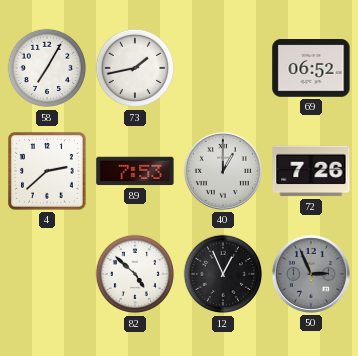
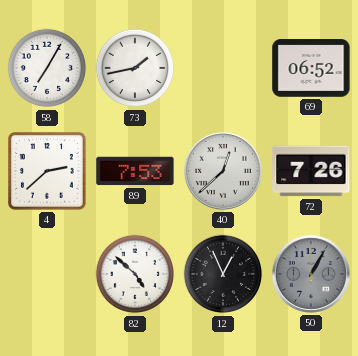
40: 1:00 -> 12:38 (223, 171)
50: 2:56 -> 1:05 (311, 274)
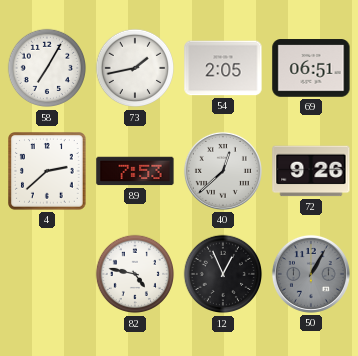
54: none -> 2:05 (223, 68)
69: 06:52 -> 06:51 (311, 68)
72: 7:26 -> 9:26 (311, 171)
82: 4:52 -> 4:47 (135, 274)
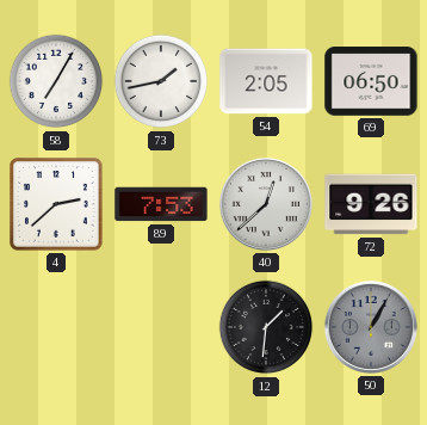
69: 06:51 -> 06:50 (371, 81)
82: 4:47 -> none (135, 274)
12: 12:56 -> 1:31 (266, 327)
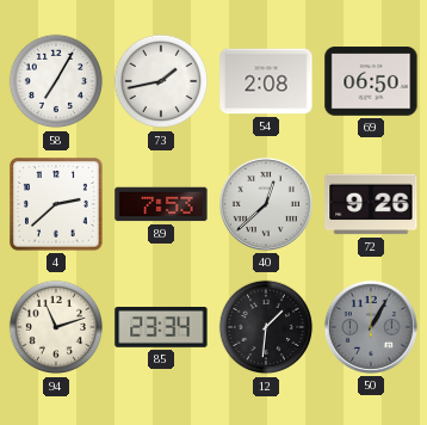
54: 2:05 -> 2:08 (266, 81)
94: none -> 11:12 (56, 327)
85: none -> 23:34 (161, 328)
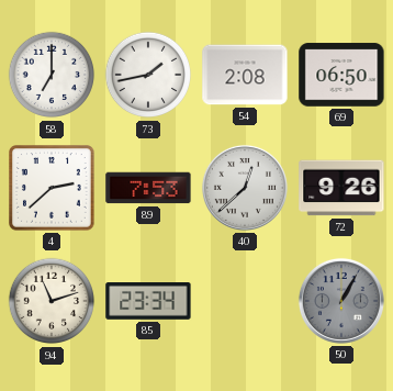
58: 7:05 -> 7:00 (52, 75)
12: 1:31 -> none (266, 327)
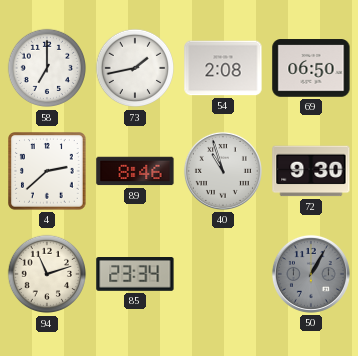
89: 7:53 -> 8:46 (135, 171)
40: 12:38 -> 10:57 (223, 171)
72: 9:26 -> 9:30 (311, 171)
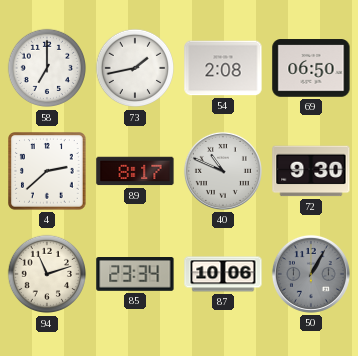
89: 8:46 -> 8:17 (135, 171)
40: 10:57 -> 10:49 (223, 171)
87: none -> 10:06 (223, 274)
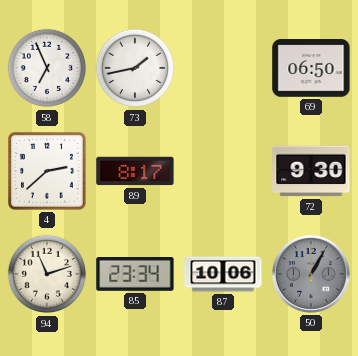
58: 7:00 -> 6:56 (47, 68)
54: 2:08 -> none (223, 68)
40: 10:49 -> none (223, 171)
